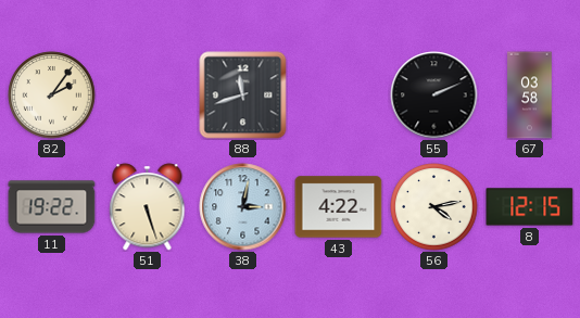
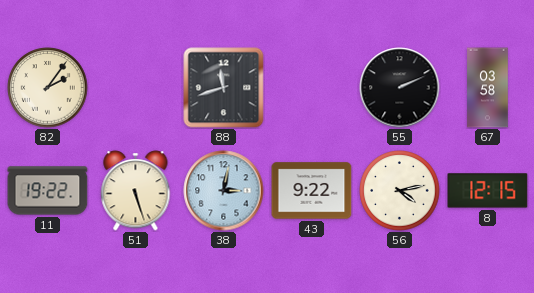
43: 4:22 -> 9:22 (312, 191)
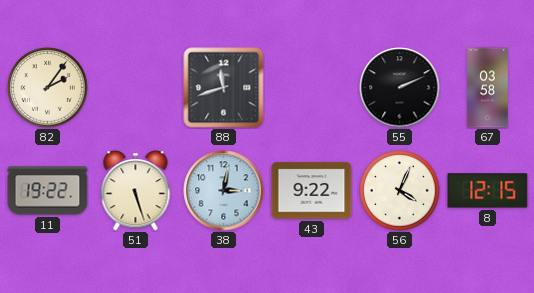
56: 4:13 -> 4:04 (400, 191)
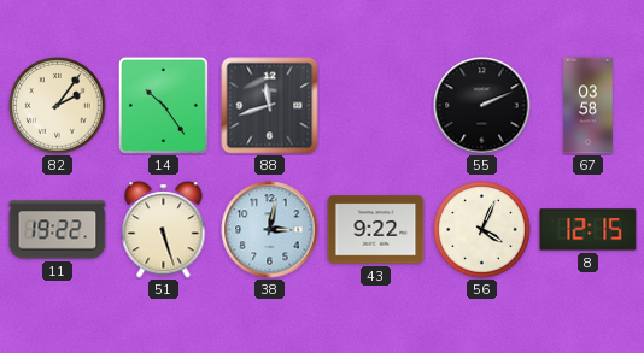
14: none -> 10:24 (163, 105)
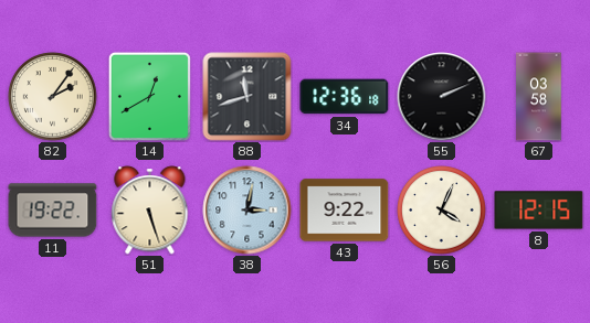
14: 10:24 -> 12:40 (149, 96)
34: none -> 12:36 (345, 97)
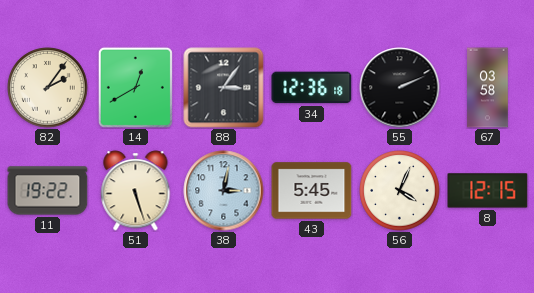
88: 11:42 -> 3:06 (224, 88)
43: 9:22 -> 5:45 (312, 191)
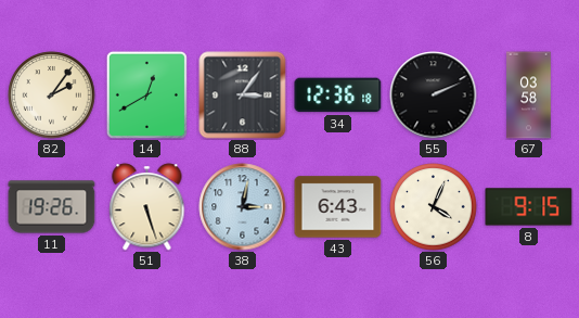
11: 19:22 -> 19:26 (52, 207)
43: 5:45 -> 6:43 (338, 207)
8: 12:15 -> 9:15 (529, 207)
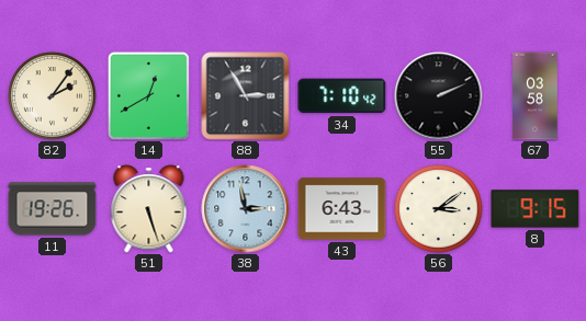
88: 3:06 -> 2:55 (246, 96)
34: 12:36 -> 7:10 (342, 96)
38: 3:02 -> 2:58 (246, 209)
56: 4:04 -> 3:09 (439, 209)
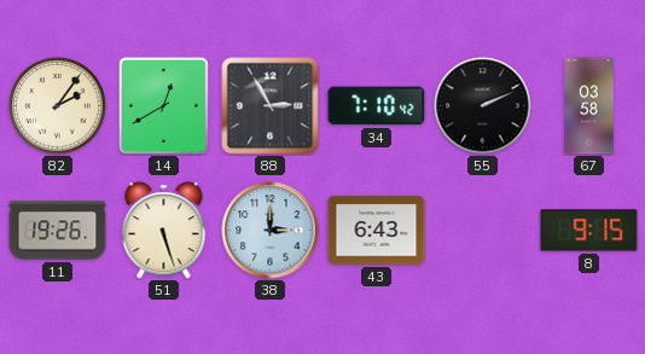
38: 2:58 -> 3:00 (271, 231)
56: 3:09 -> none (439, 209)
